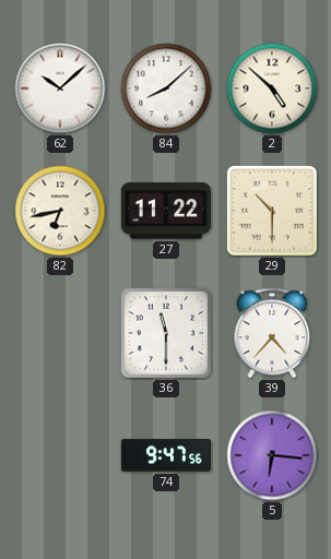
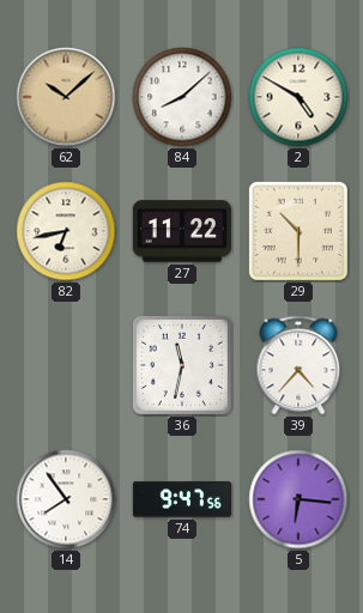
62 dial: white -> champagne (66, 97)
2: 4:52 -> 4:50 (298, 97)
36: 11:30 -> 11:32 (182, 365)
14: none -> 7:54 (66, 499)
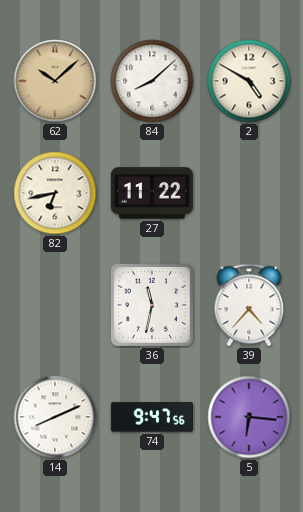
29: 10:30 -> none (298, 231)
14: 7:54 -> 8:11 (55, 417)
